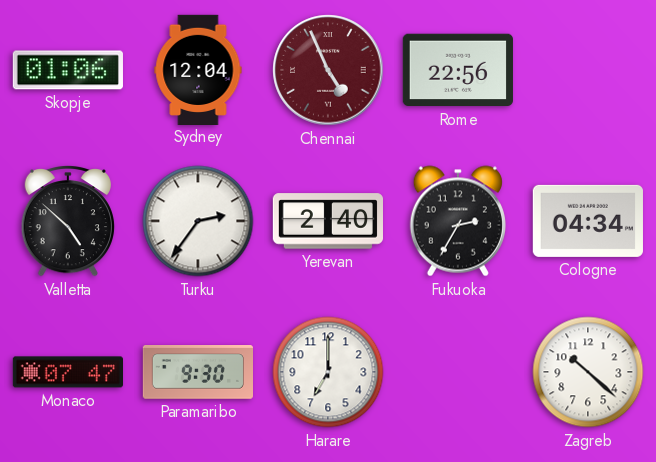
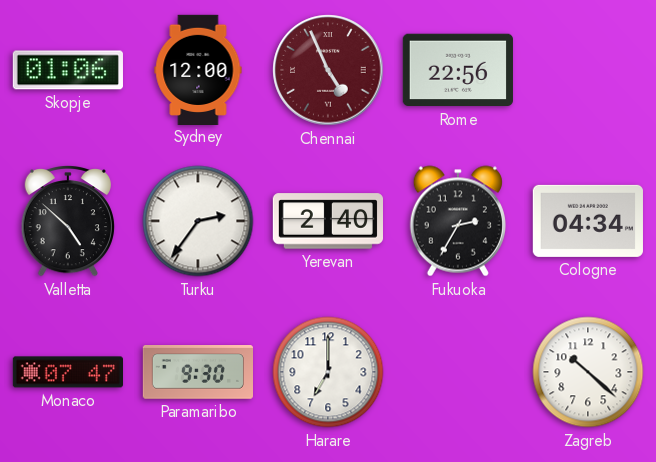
Sydney: 12:04 -> 12:00 (198, 69)
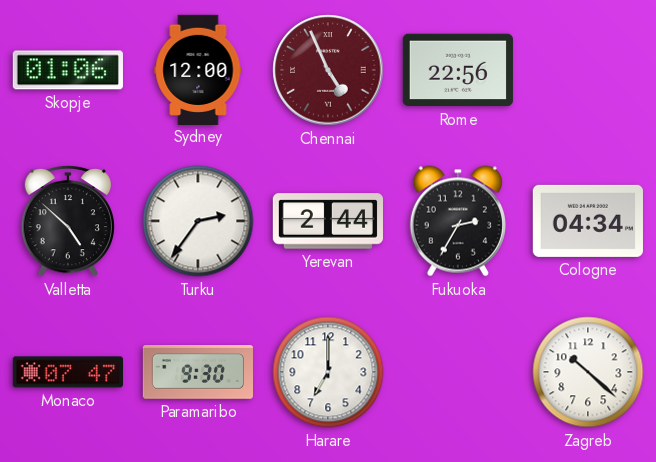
Yerevan: 2:40 -> 2:44 (327, 221)
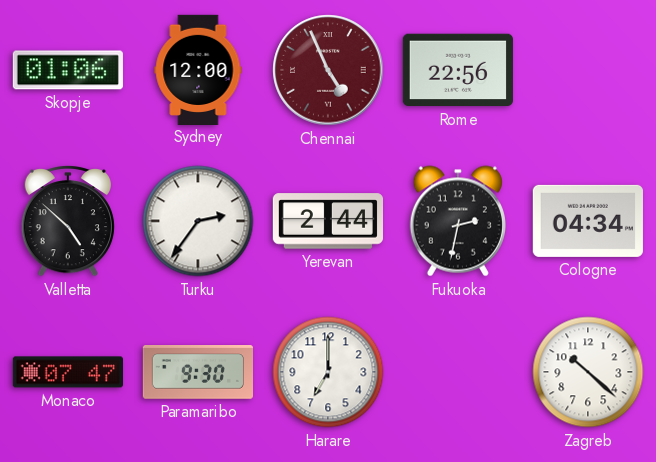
Fukuoka: 2:35 -> 2:32 (458, 221)
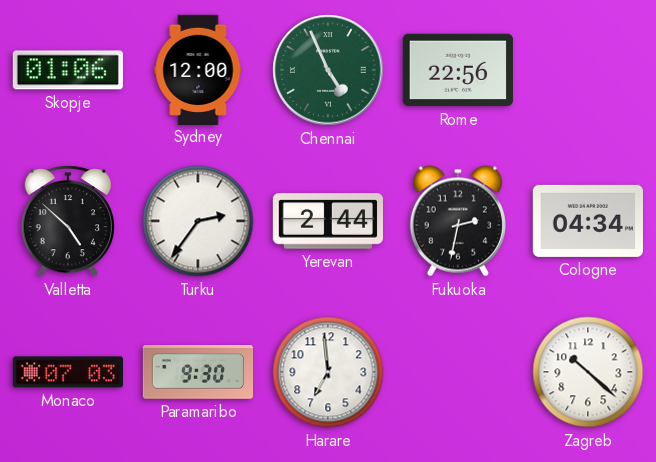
Chennai dial: burgundy -> green (328, 70)
Monaco: 07:47 -> 07:03 (67, 372)
Harare: 7:00 -> 6:59 (328, 372)
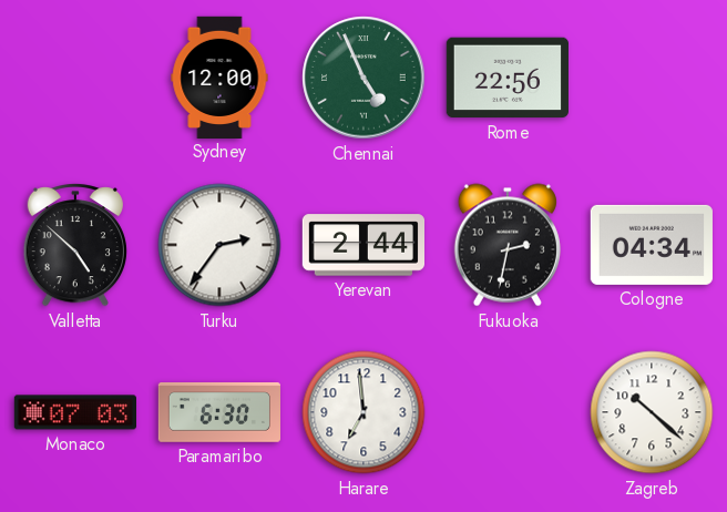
Skopje: 01:06 -> none (68, 70)
Paramaribo: 9:30 -> 6:30 (218, 413)
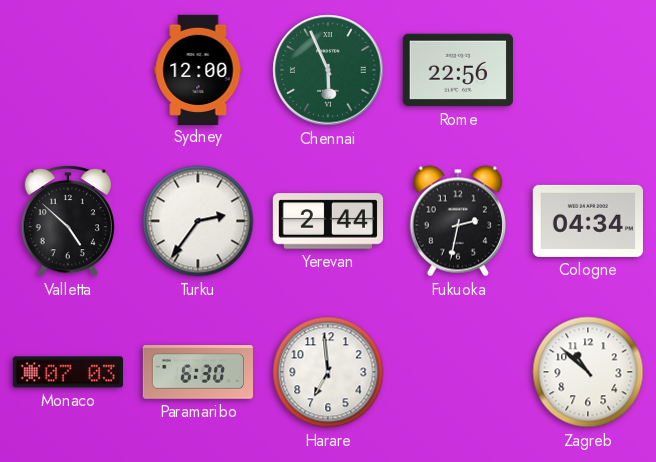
Chennai: 4:56 -> 5:56 (328, 70)
Zagreb: 10:22 -> 10:52 (588, 372)
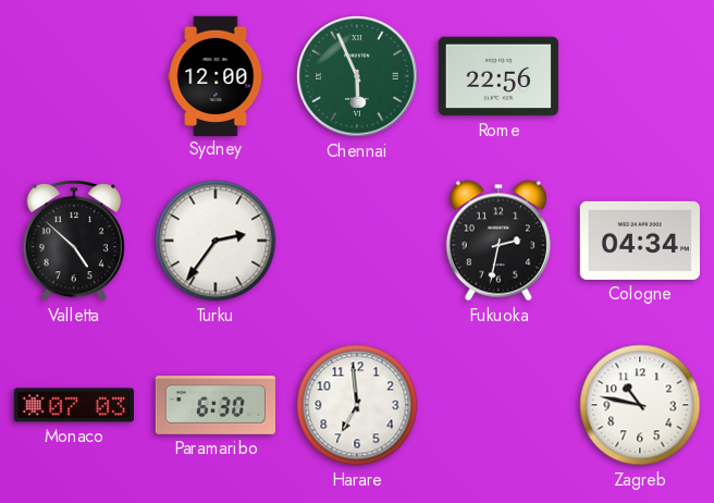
Yerevan: 2:44 -> none (327, 221)
Zagreb: 10:52 -> 10:47 (640, 405)
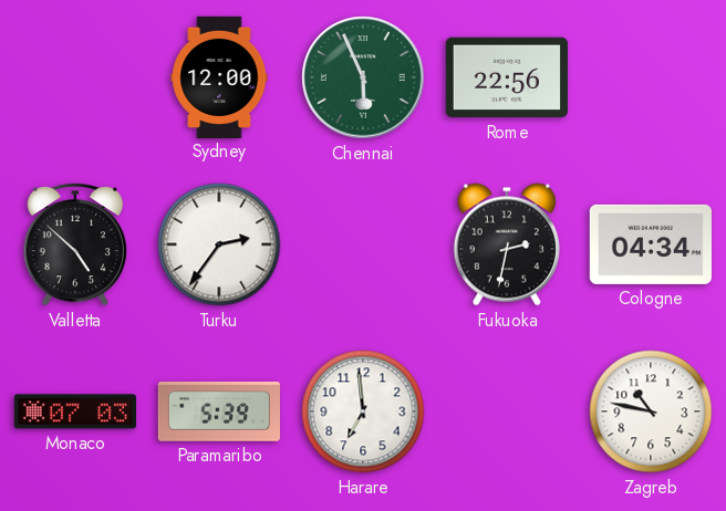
Paramaribo: 6:30 -> 5:39 (218, 413)
